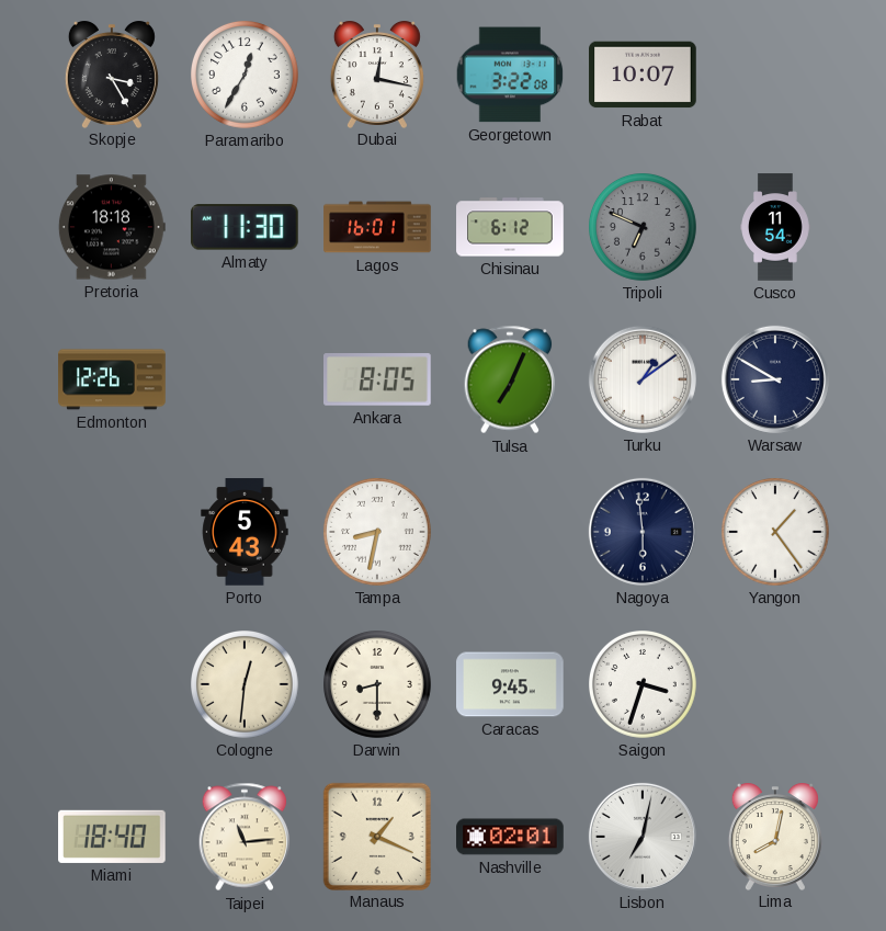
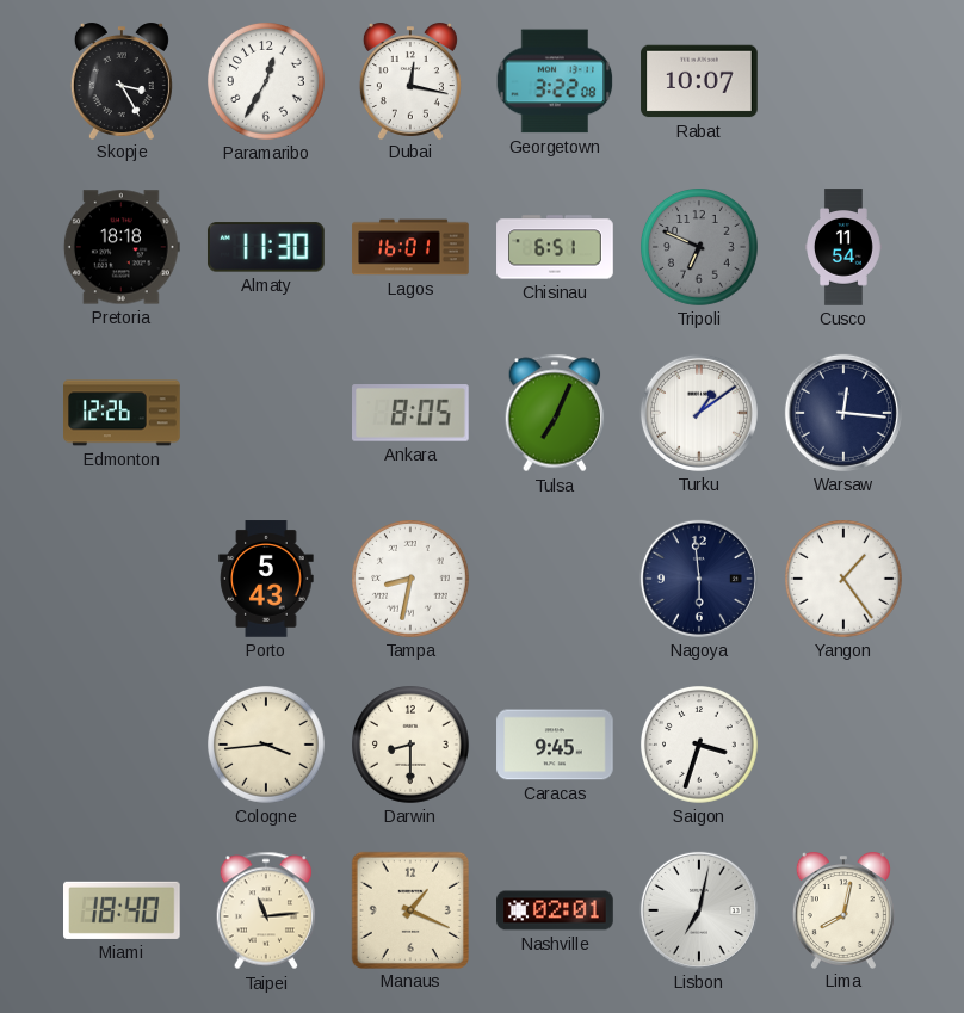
Chisinau: 6:12 -> 6:51 (555, 247)
Warsaw: 8:50 -> 12:16 (843, 413)
Cologne: 12:31 -> 3:44 (267, 746)
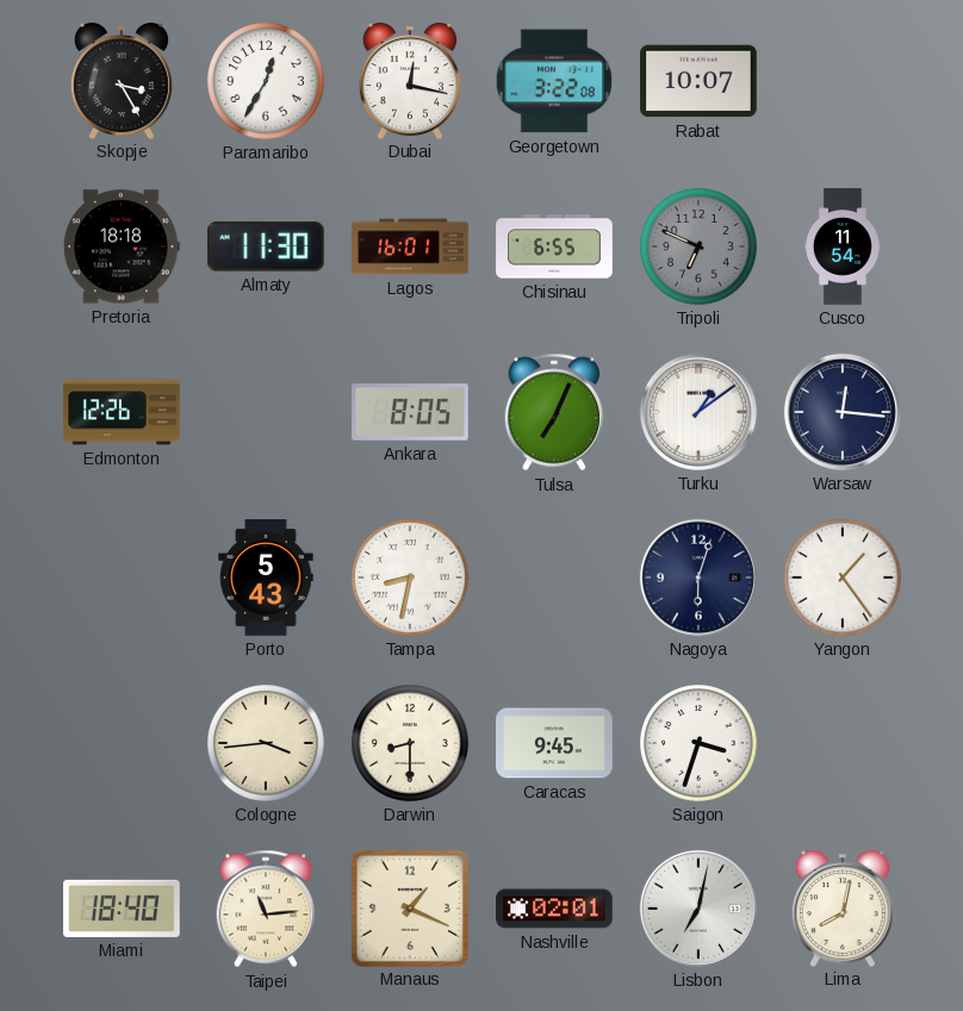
Chisinau: 6:51 -> 6:55 (554, 246)
Nagoya: 5:59 -> 6:03 (698, 578)
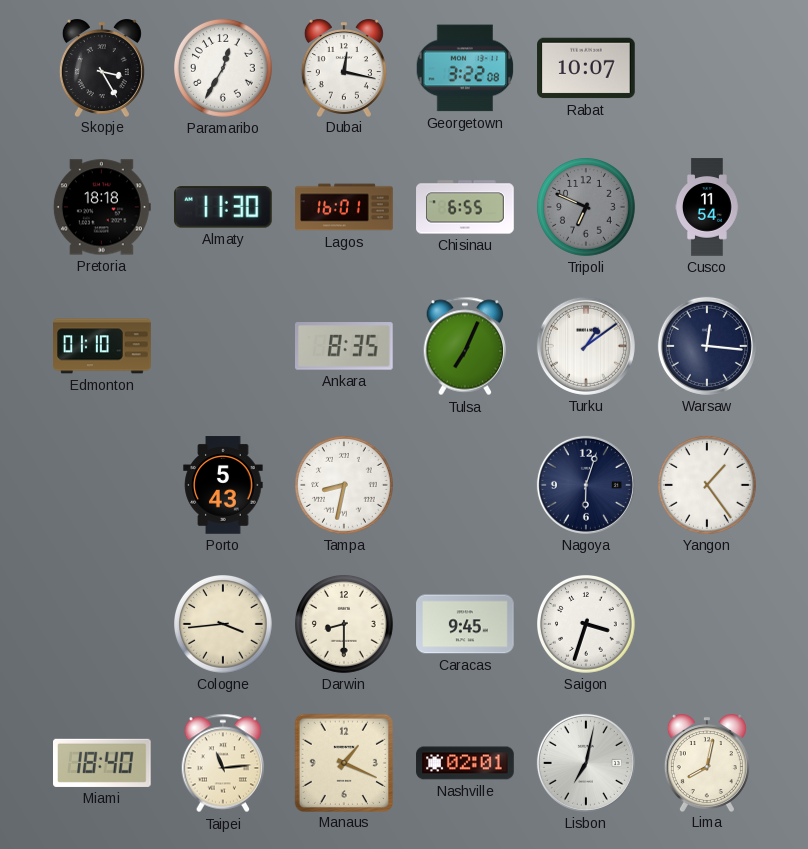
Edmonton: 12:26 -> 01:10 (102, 346)
Ankara: 8:05 -> 8:35 (345, 346)
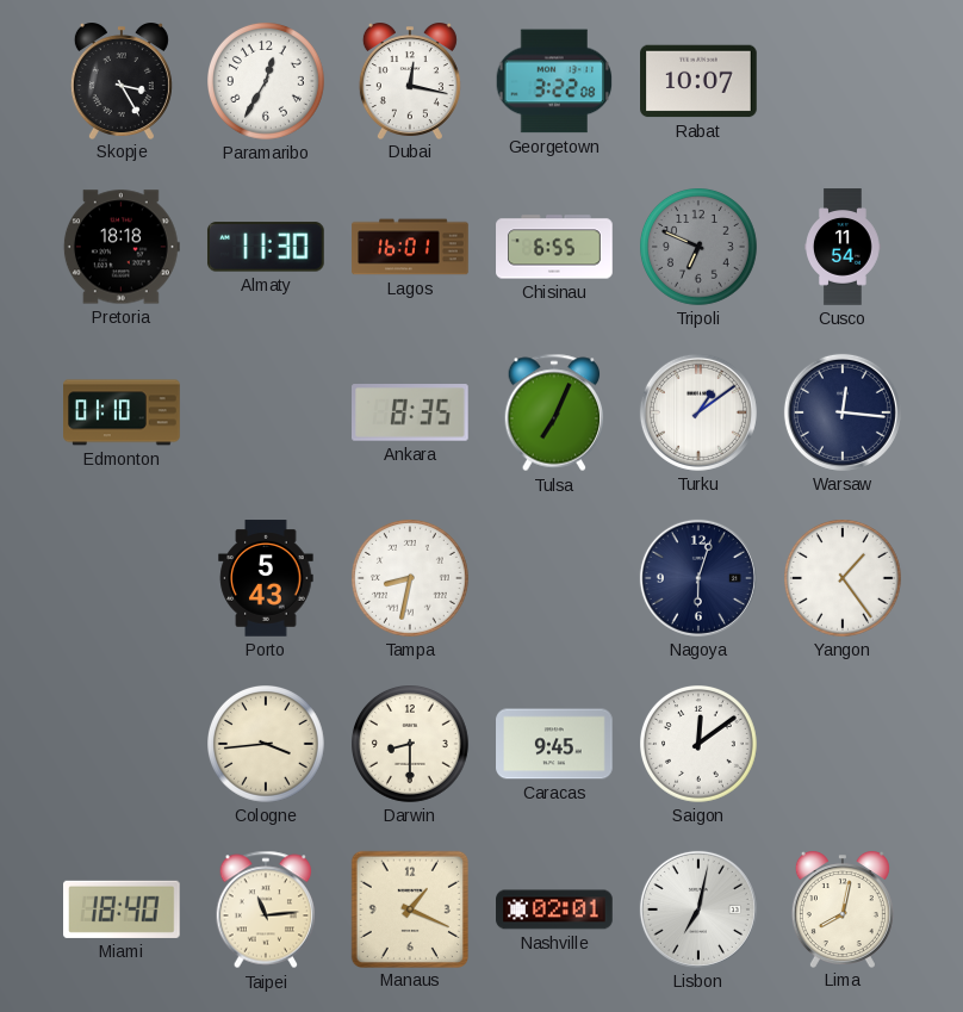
Saigon: 3:33 -> 12:09 (700, 745)
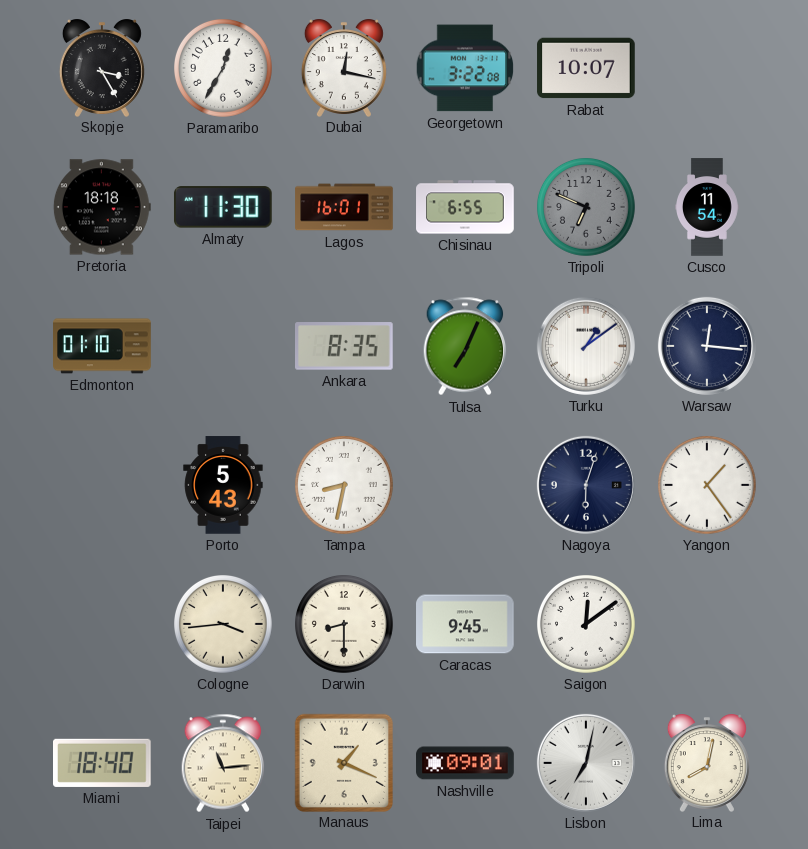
Nashville: 02:01 -> 09:01 (465, 763)
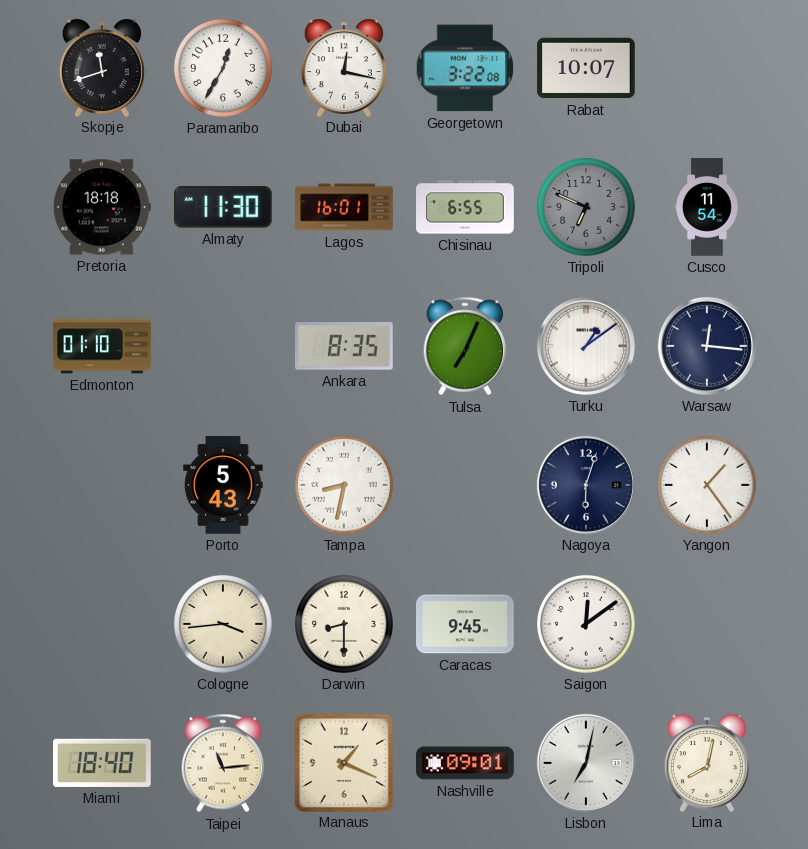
Skopje: 3:25 -> 11:42 (102, 68)
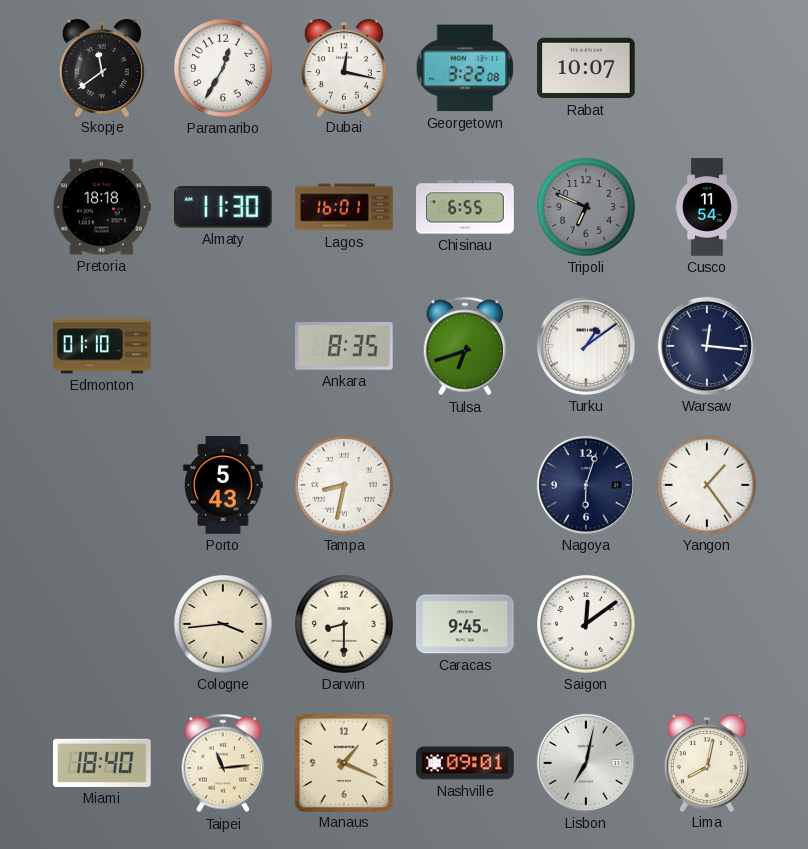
Skopje: 11:42 -> 11:39 (102, 68)
Tulsa: 7:04 -> 6:42 (465, 346)
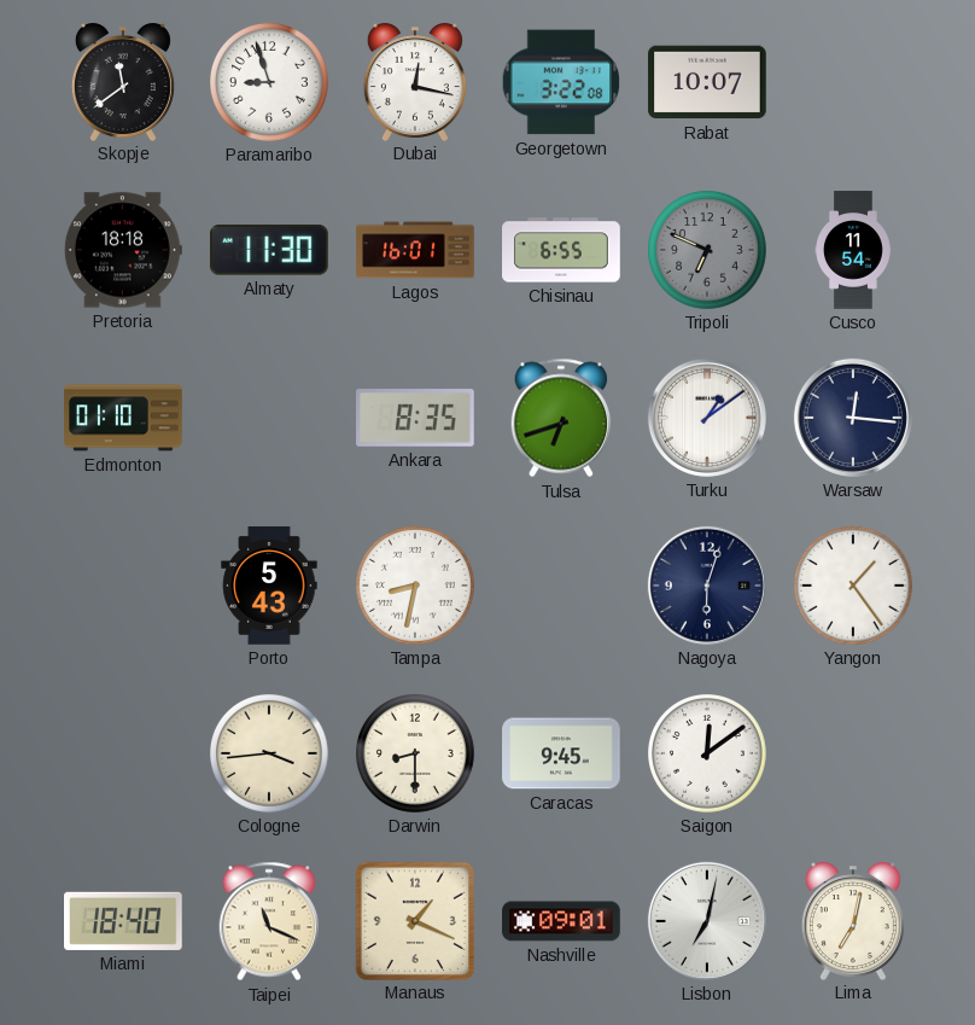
Paramaribo: 12:35 -> 8:57 (270, 83)
Taipei: 11:14 -> 11:19 (269, 921)
Lima: 8:02 -> 7:02 (853, 921)
